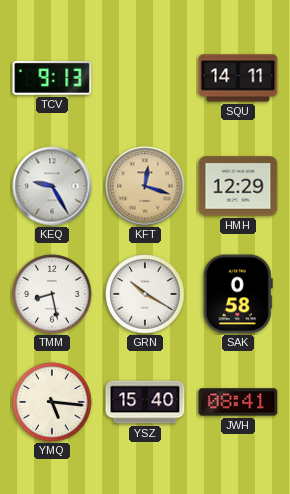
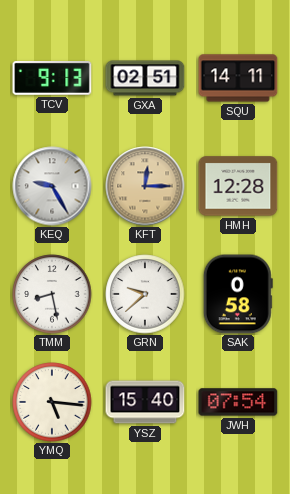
GXA: none -> 02:51 (145, 78)
KFT: 12:18 -> 12:15 (145, 186)
HMH: 12:29 -> 12:28 (238, 186)
GRN: 10:20 -> 9:38 (145, 294)
JWH: 08:41 -> 07:54 (238, 402)
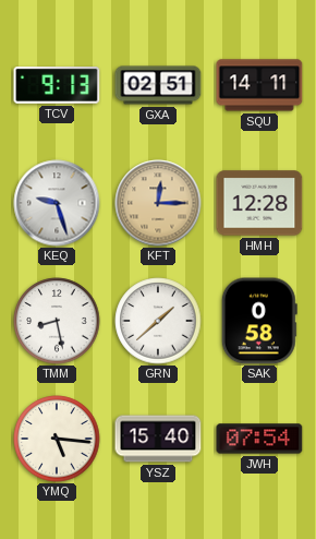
KEQ: 9:25 -> 9:27 (57, 203)
GRN: 9:38 -> 1:38 (158, 321)
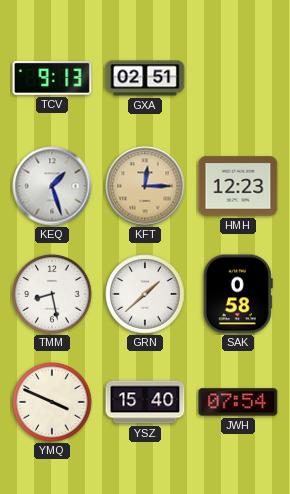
SQU: 14:11 -> none (259, 85)
KEQ: 9:27 -> 1:27 (52, 186)
HMH: 12:28 -> 12:23 (238, 186)
YMQ: 5:16 -> 3:49 (52, 402)
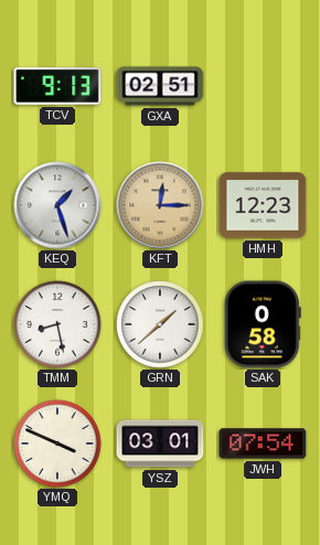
YSZ: 15:40 -> 03:01 (160, 444)
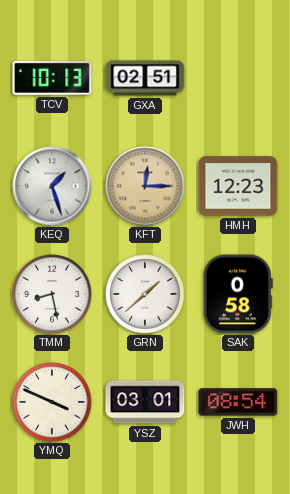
TCV: 9:13 -> 10:13 (52, 79)
JWH: 07:54 -> 08:54 (238, 402)
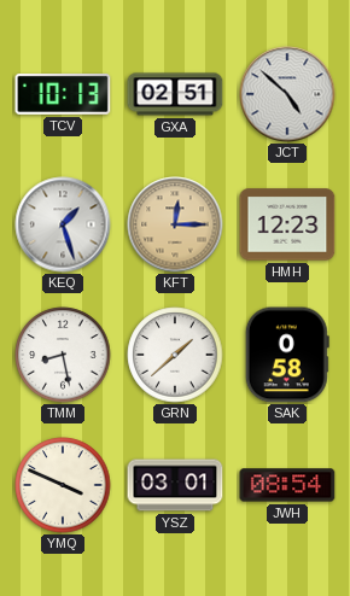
JCT: none -> 4:52 (287, 94)
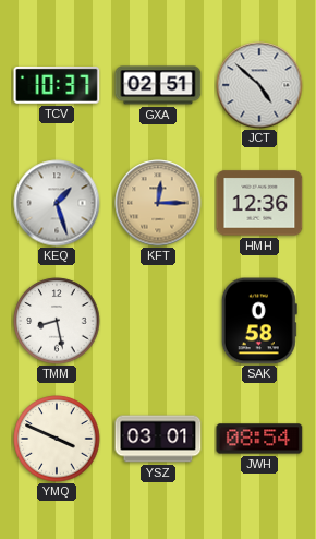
TCV: 10:13 -> 10:37 (57, 86)
HMH: 12:23 -> 12:36 (259, 203)
GRN: 1:38 -> none (175, 355)
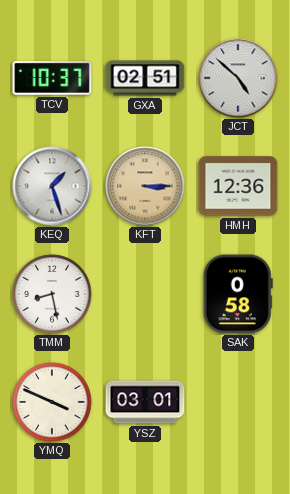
KFT: 12:15 -> 3:15 (145, 186)
JWH: 08:54 -> none (259, 439)
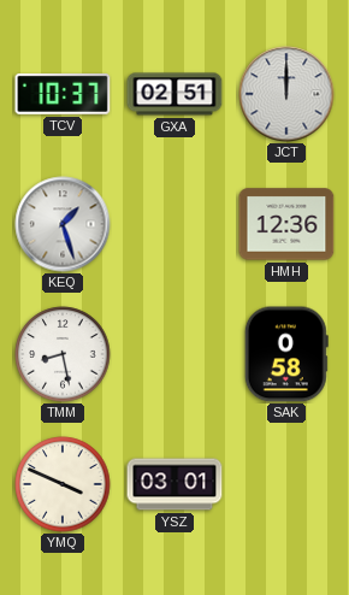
JCT: 4:52 -> 12:00 (286, 94)
KFT: 3:15 -> none (145, 186)
